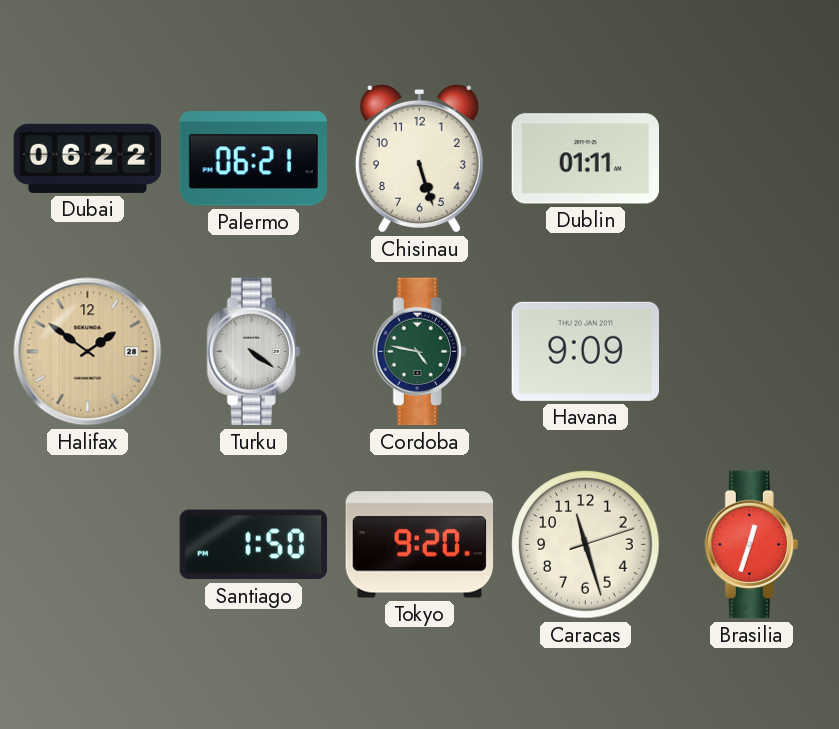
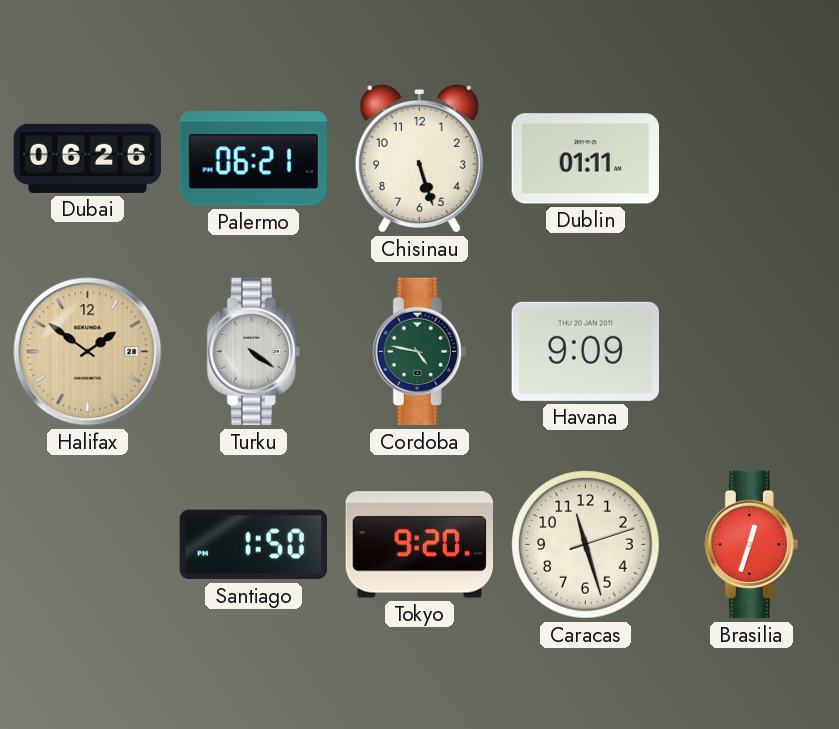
Dubai: 06:22 -> 06:26 (88, 158)
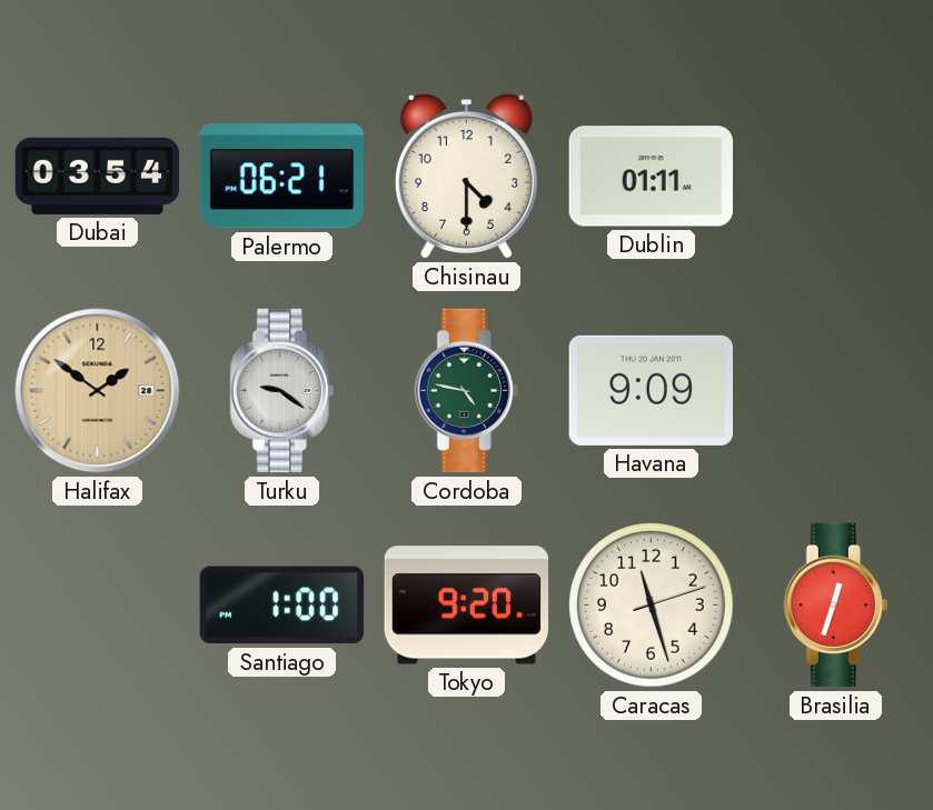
Dubai: 06:26 -> 03:54 (98, 176)
Chisinau: 5:27 -> 4:30 (466, 176)
Turku: 4:21 -> 9:21 (281, 391)
Santiago: 1:50 -> 1:00 (281, 606)
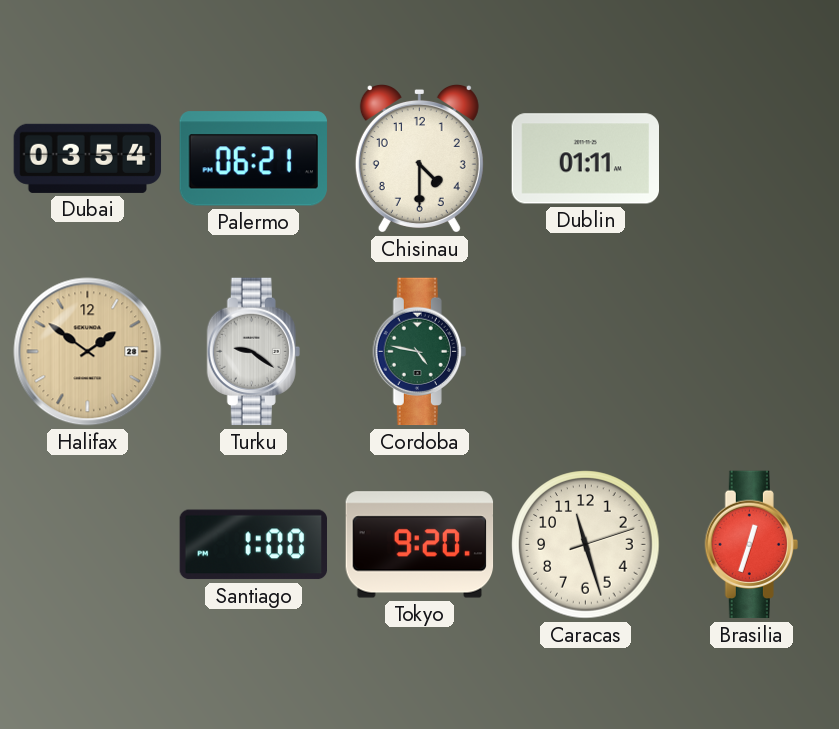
Havana: 9:09 -> none (651, 390)
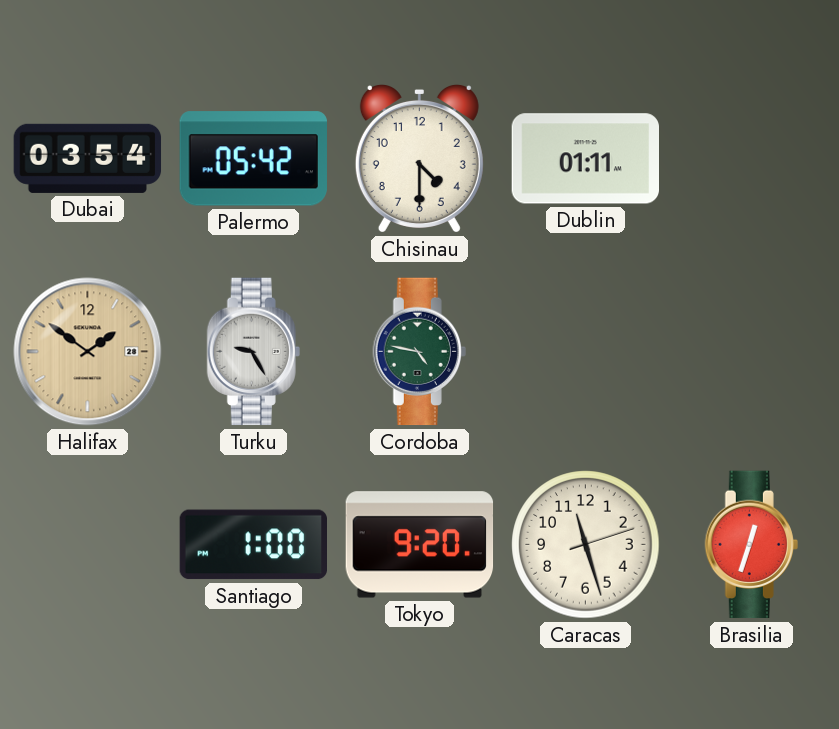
Palermo: 06:21 -> 05:42 (253, 159)
Turku: 9:21 -> 9:25 (253, 352)
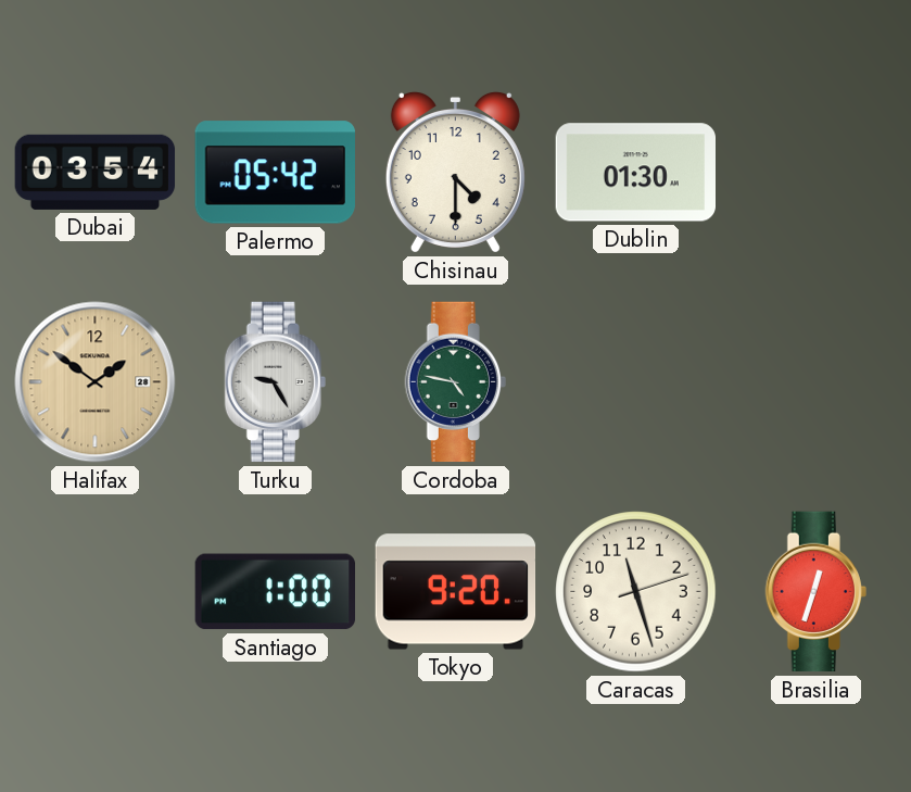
Dublin: 01:11 -> 01:30 (635, 173)
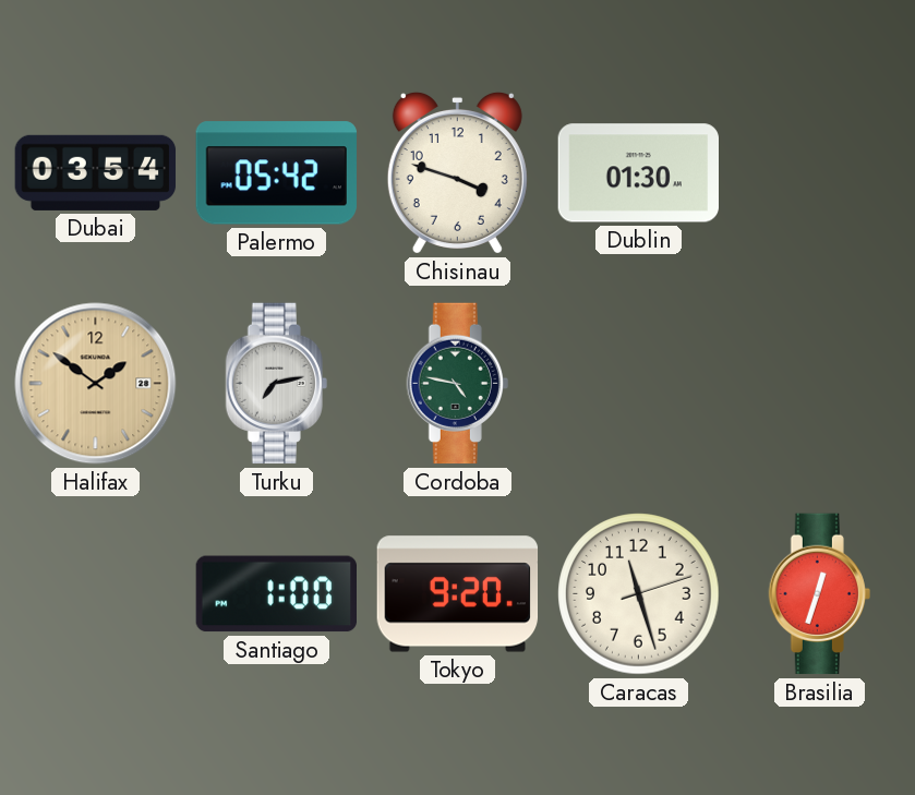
Chisinau: 4:30 -> 3:48 (457, 172)
Turku: 9:25 -> 7:13 (276, 384)
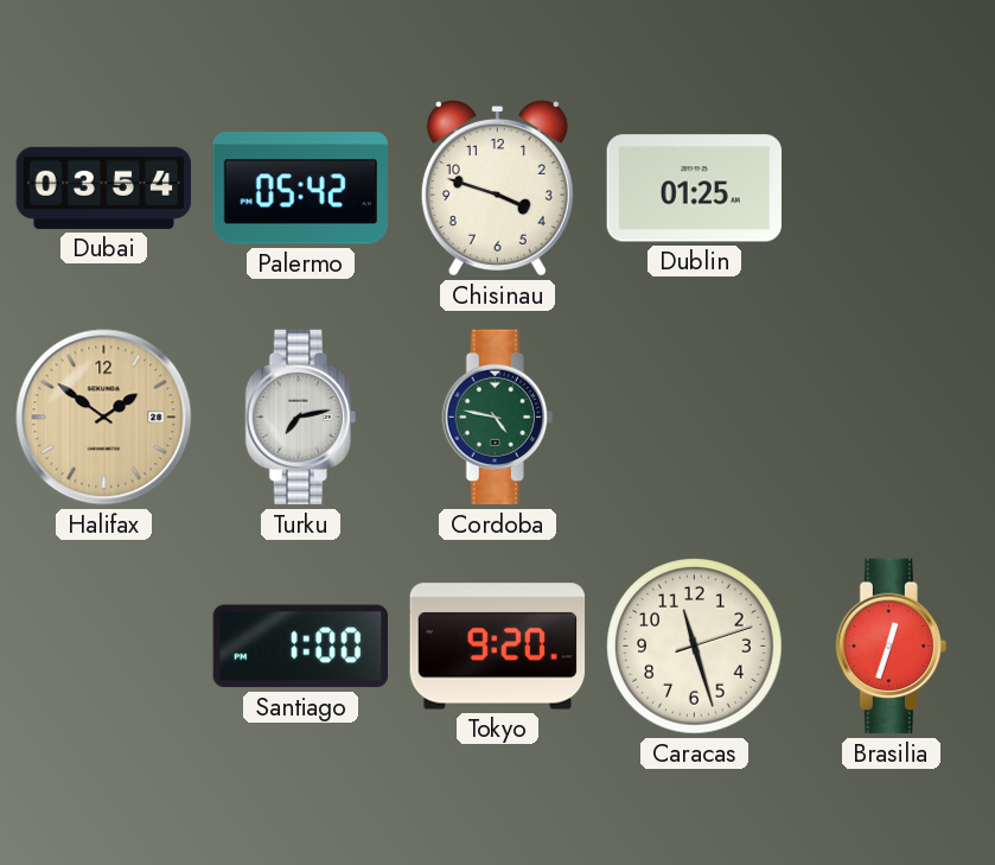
Dublin: 01:30 -> 01:25 (694, 189)
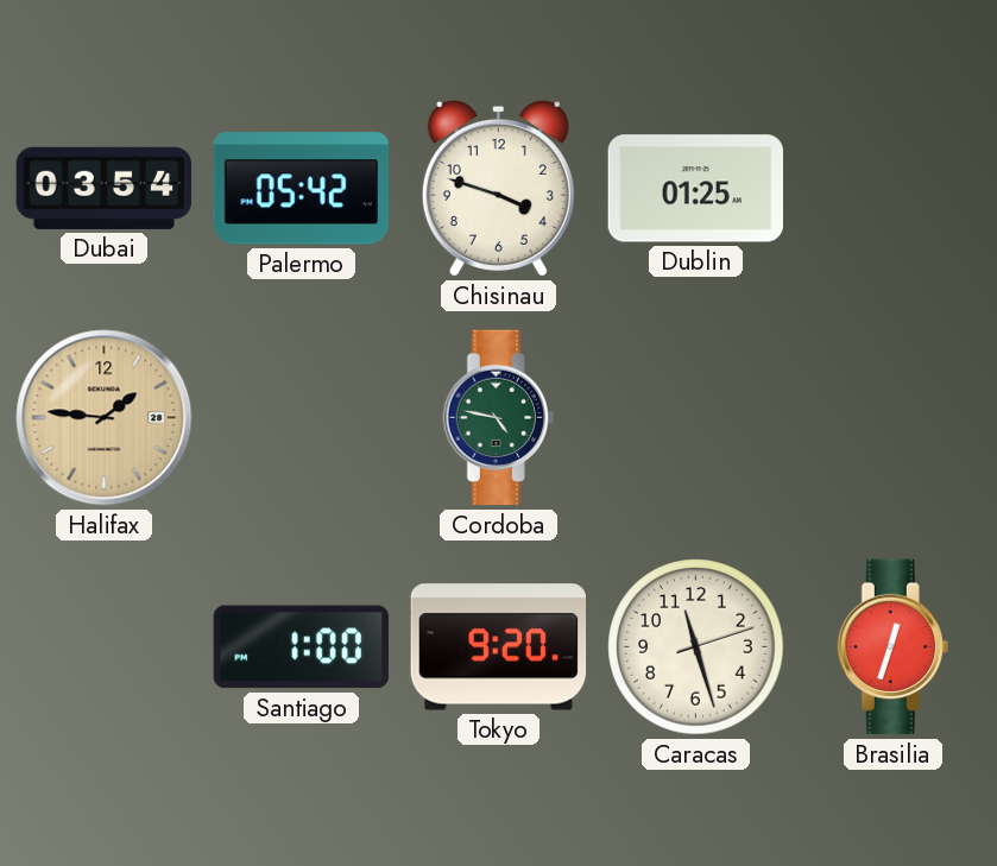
Halifax: 1:51 -> 1:46 (105, 418)
Turku: 7:13 -> none (300, 418)
